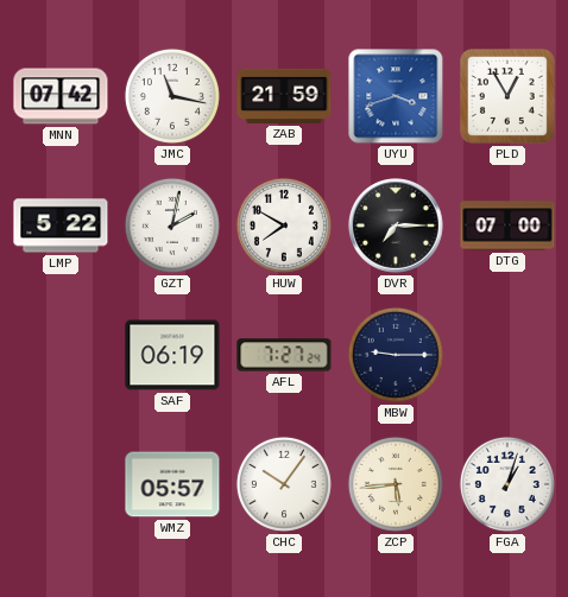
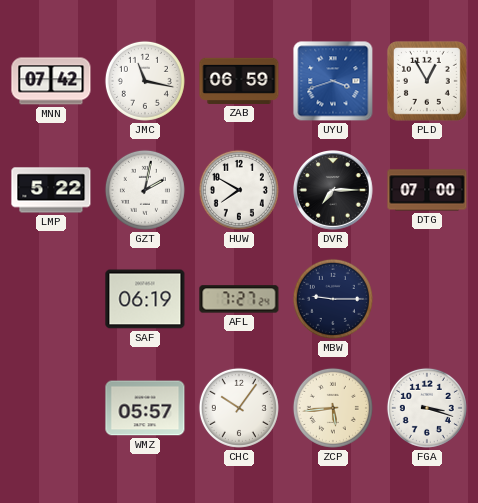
ZAB: 21:59 -> 06:59 (239, 81)
FGA: 1:03 -> 3:18 (427, 408)
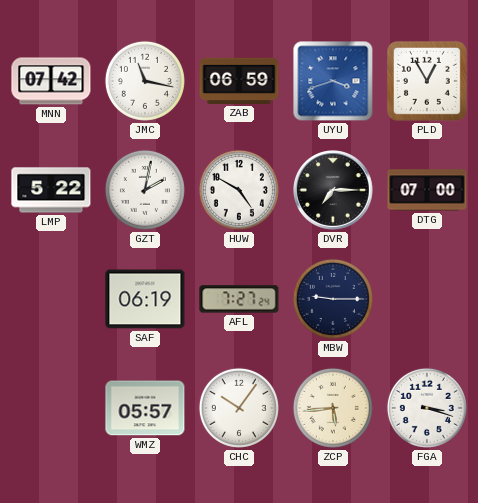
HUW: 7:50 -> 4:50 (239, 190)
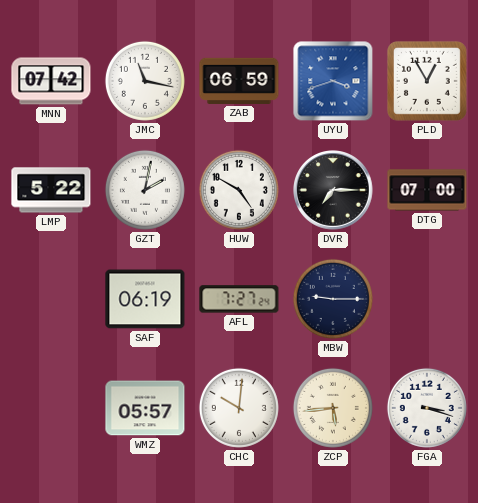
CHC: 10:06 -> 10:01 (239, 408)
